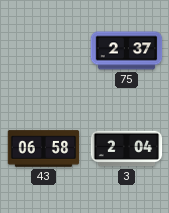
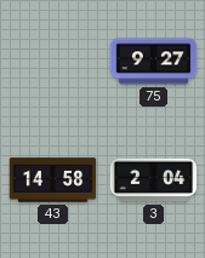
75: 2:37 -> 9:27 (154, 62)
43: 06:58 -> 14:58 (53, 180)
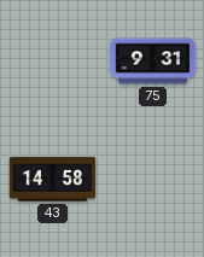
75: 9:27 -> 9:31 (153, 62)
3: 2:04 -> none (154, 180)
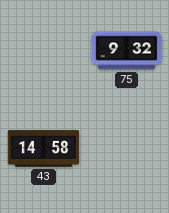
75: 9:31 -> 9:32 (127, 51)
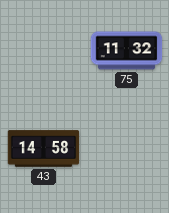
75: 9:32 -> 11:32 (127, 51)
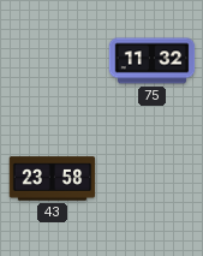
43: 14:58 -> 23:58 (53, 179)
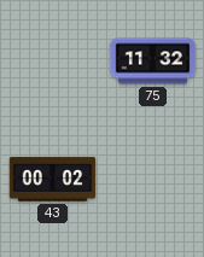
43: 23:58 -> 00:02 (53, 180)
